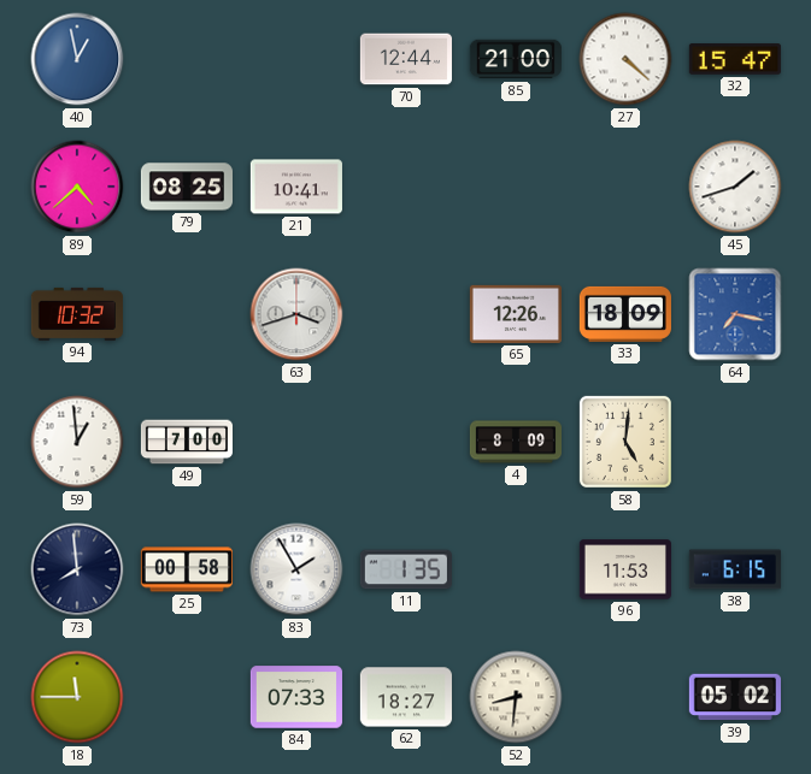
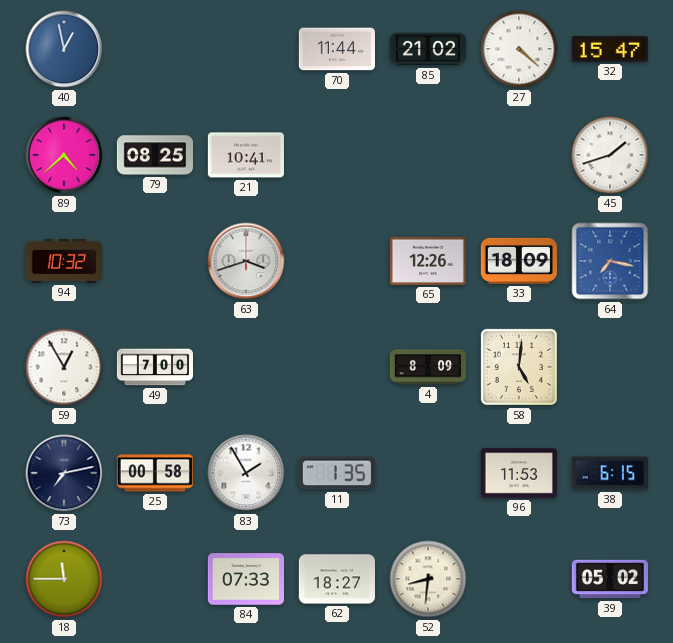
70: 12:44 -> 11:44 (337, 49)
85: 21:00 -> 21:02 (428, 49)
59: 12:59 -> 12:55 (64, 367)
73: 7:59 -> 7:13 (64, 473)
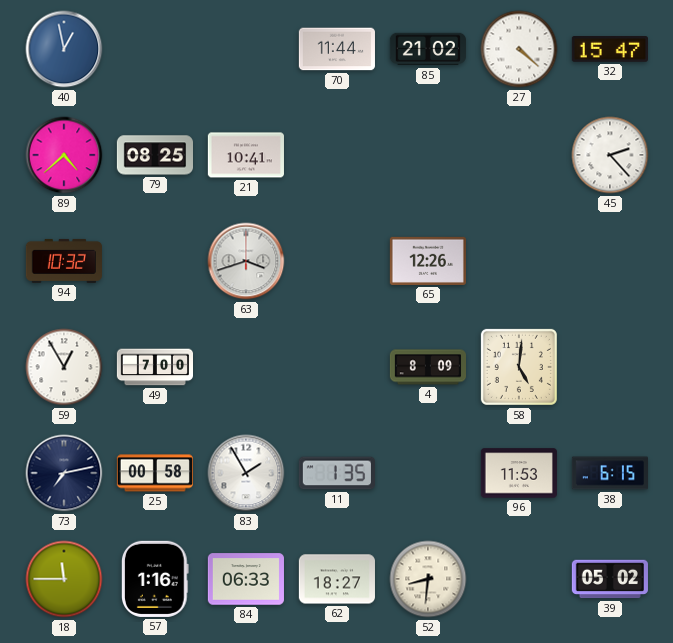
45: 1:42 -> 2:23 (610, 155)
33: 18:09 -> none (519, 261)
64: 7:17 -> none (610, 261)
57: none -> 1:16 (156, 579)
84: 07:33 -> 06:33 (246, 579)
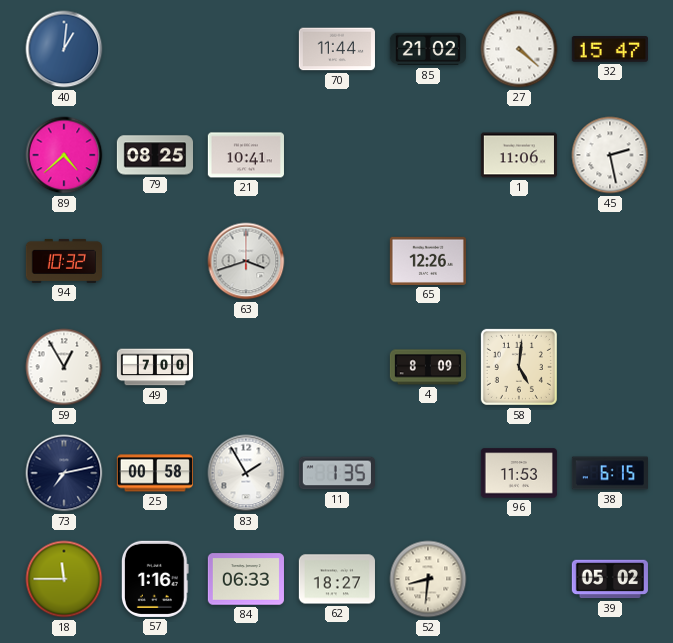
40: 12:58 -> 1:01 (64, 49)
1: none -> 11:06 (519, 155)
45: 2:23 -> 2:28 (610, 155)
